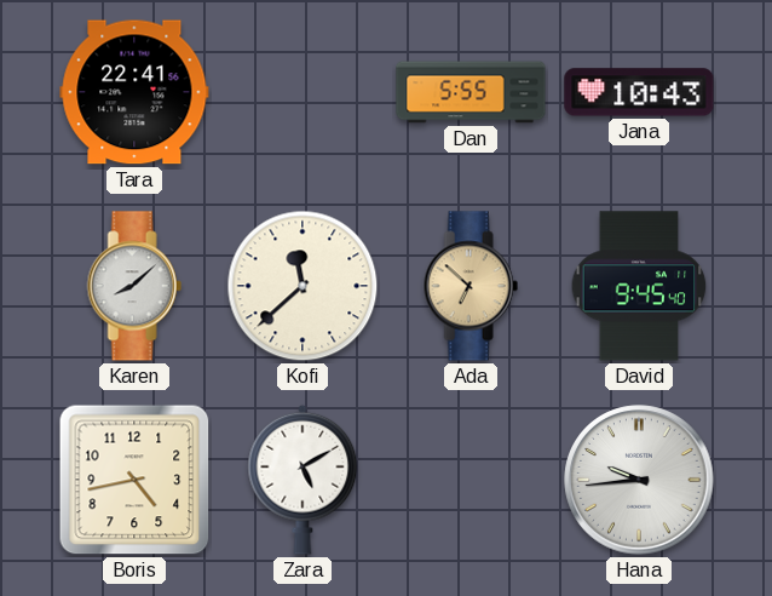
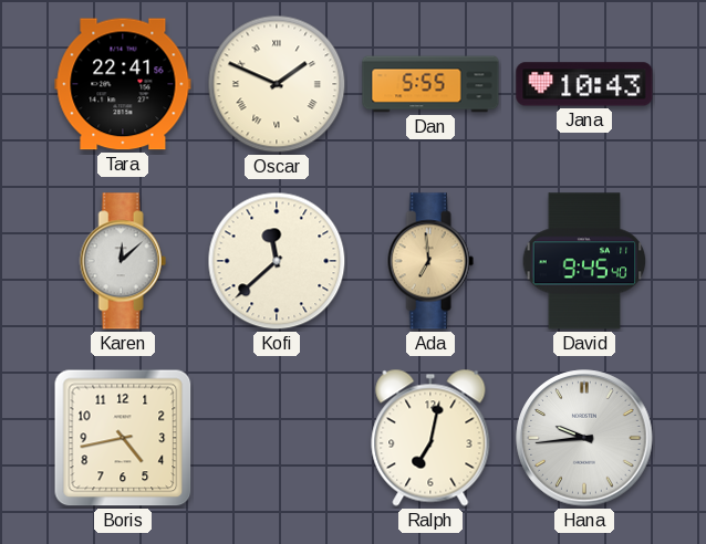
Oscar: none -> 1:49 (277, 84)
Karen: 8:08 -> 12:08 (123, 261)
Ada: 6:52 -> 6:59 (430, 261)
Zara: 5:10 -> none (303, 480)
Ralph: none -> 7:02 (430, 438)
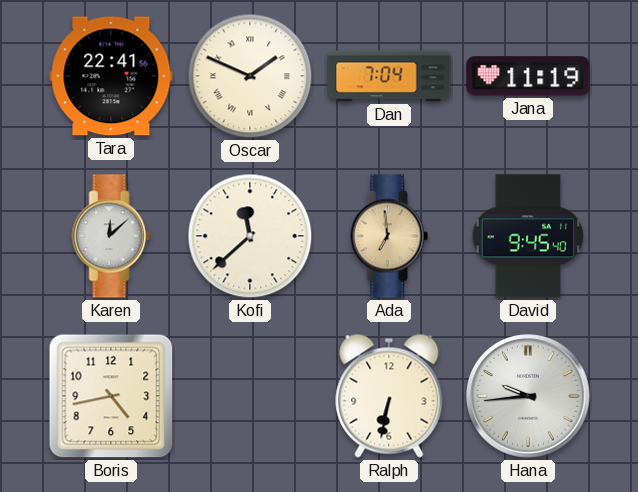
Dan: 5:55 -> 7:04 (389, 76)
Jana: 10:43 -> 11:19 (528, 76)
Ralph: 7:02 -> 6:32 (389, 396)
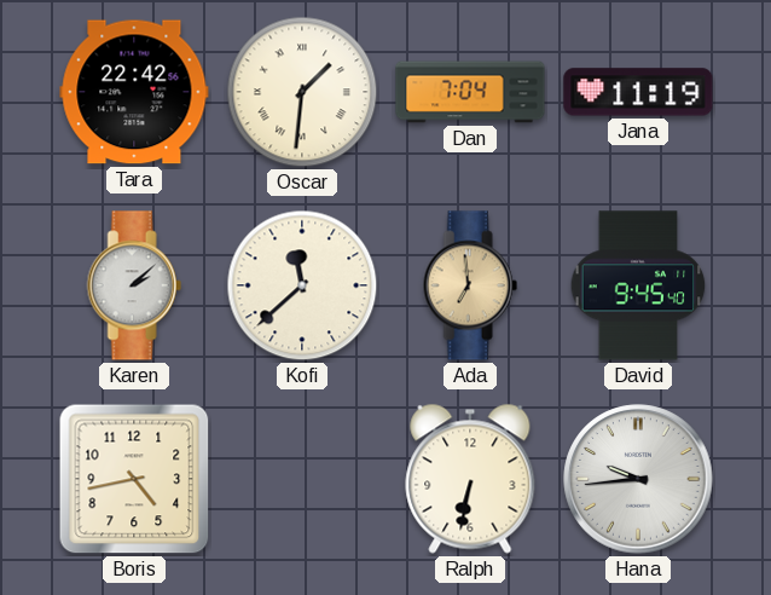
Tara: 22:41 -> 22:42 (134, 92)
Oscar: 1:49 -> 1:31 (302, 92)
Karen: 12:08 -> 2:08 (134, 285)
